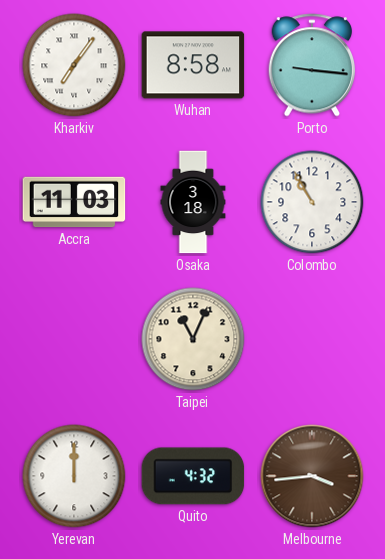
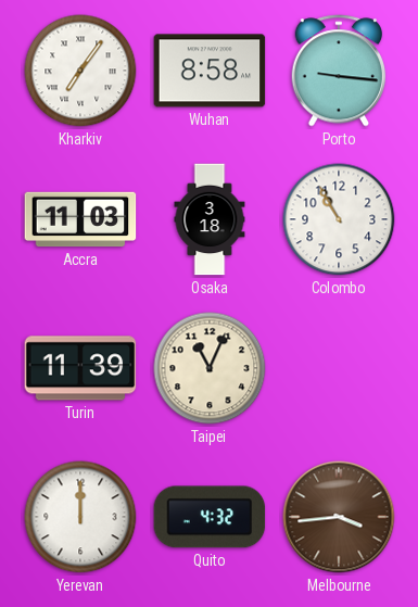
Turin: none -> 11:39 (80, 368)
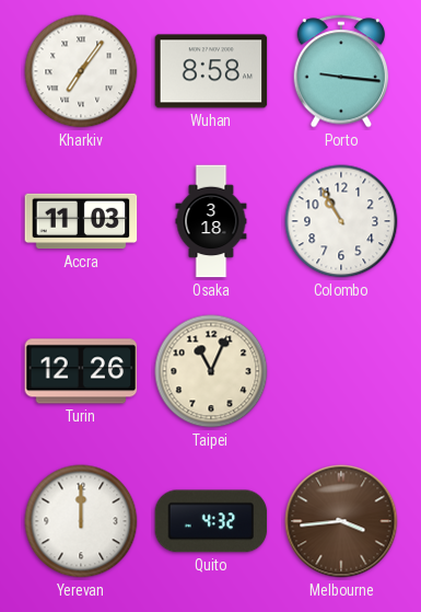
Turin: 11:39 -> 12:26 (81, 371)
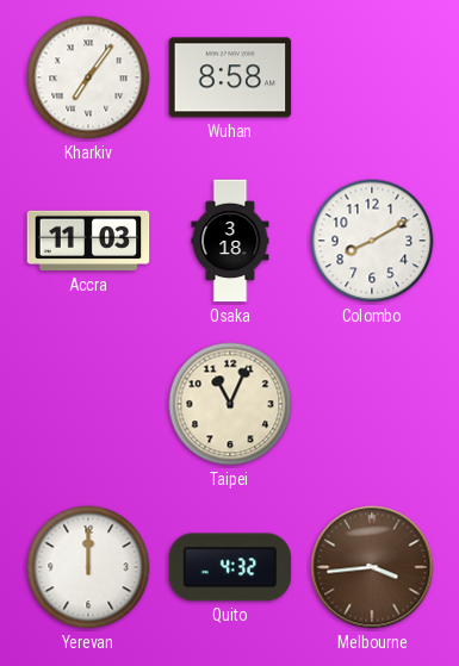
Porto: 9:16 -> none (341, 71)
Colombo: 10:55 -> 8:10 (372, 241)
Turin: 12:26 -> none (81, 371)
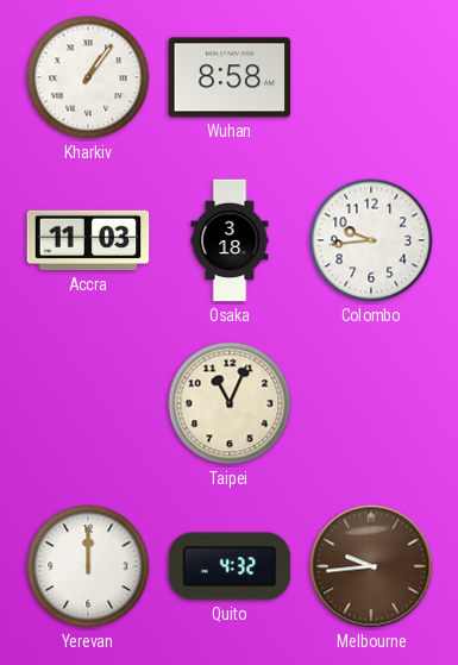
Kharkiv: 7:06 -> 1:06 (88, 77)
Colombo: 8:10 -> 9:44 (371, 240)
Melbourne: 3:44 -> 9:44 (371, 566)
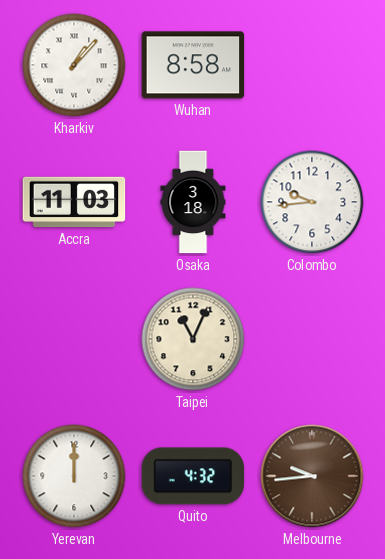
Kharkiv: 1:06 -> 1:07 (74, 65)
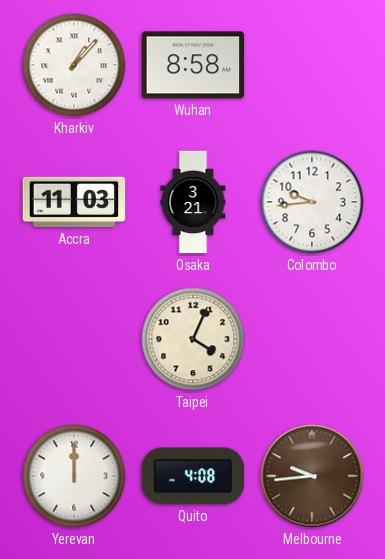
Osaka: 3:18 -> 3:21 (193, 202)
Taipei: 11:04 -> 4:04 (193, 339)
Quito: 4:32 -> 4:08 (193, 476)
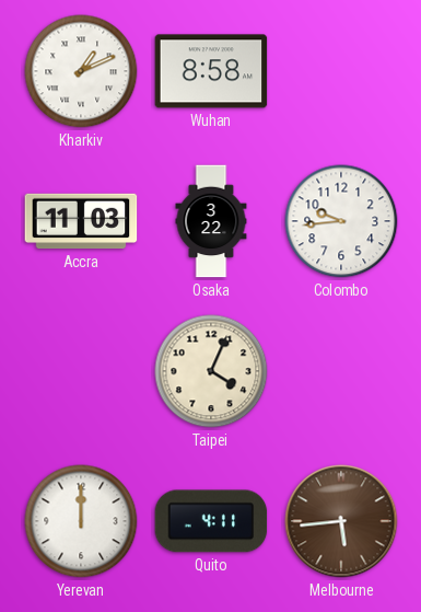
Kharkiv: 1:07 -> 1:11 (81, 71)
Osaka: 3:21 -> 3:22 (211, 221)
Quito: 4:08 -> 4:11 (211, 521)
Melbourne: 9:44 -> 5:44 (341, 521)
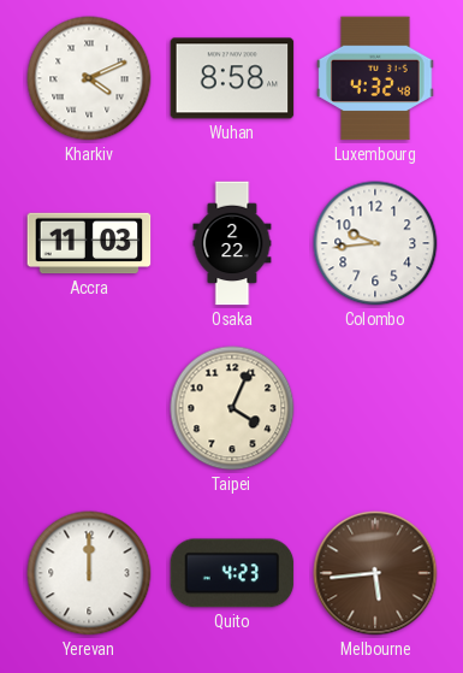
Kharkiv: 1:11 -> 4:11 (89, 78)
Luxembourg: none -> 4:32 (375, 78)
Osaka: 3:22 -> 2:22 (232, 243)
Quito: 4:11 -> 4:23 (232, 573)
